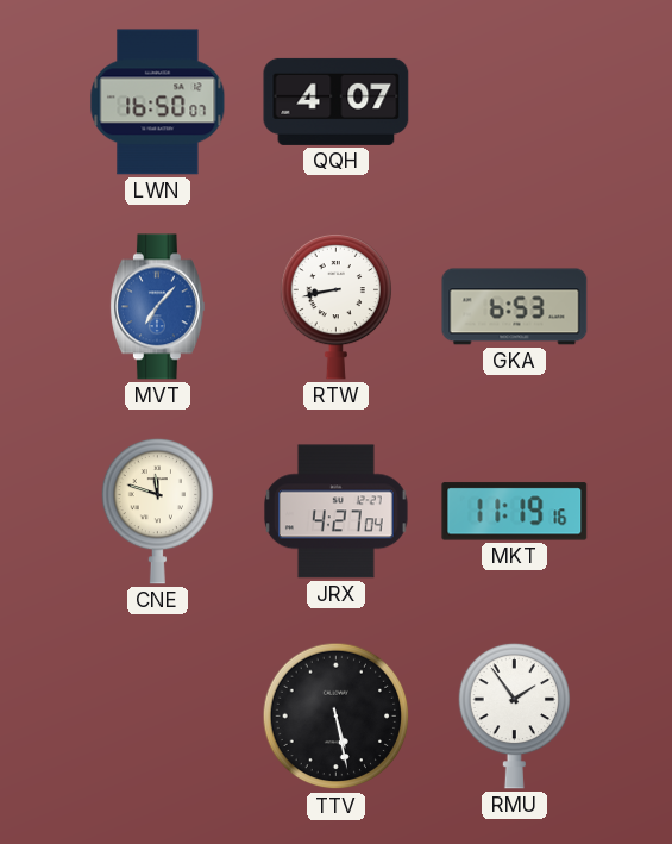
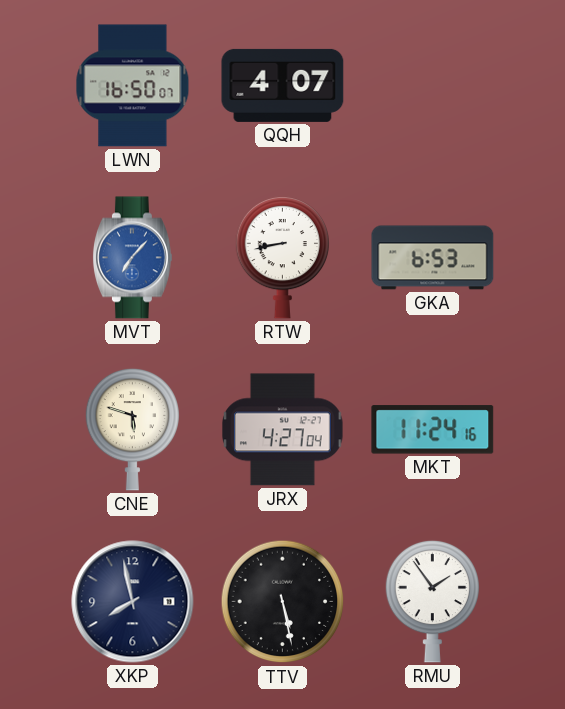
CNE: 11:48 -> 5:48 (132, 429)
MKT: 11:19 -> 11:24 (433, 430)
XKP: none -> 7:58 (133, 602)
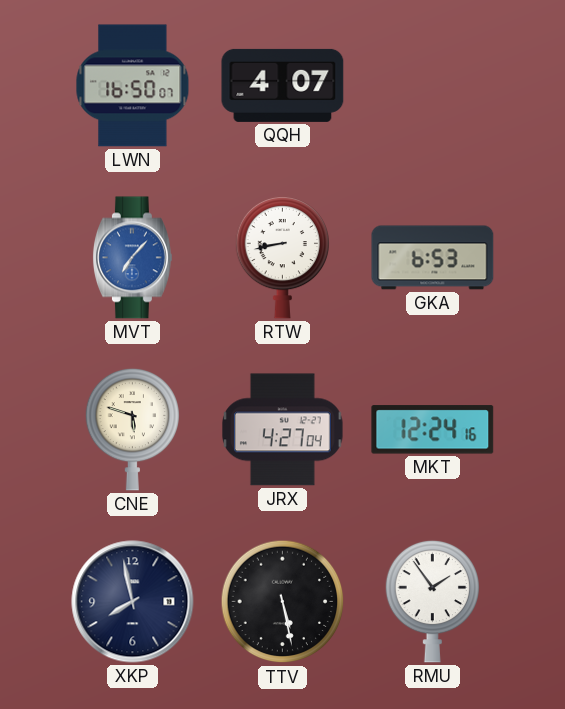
MKT: 11:24 -> 12:24 (433, 430)
